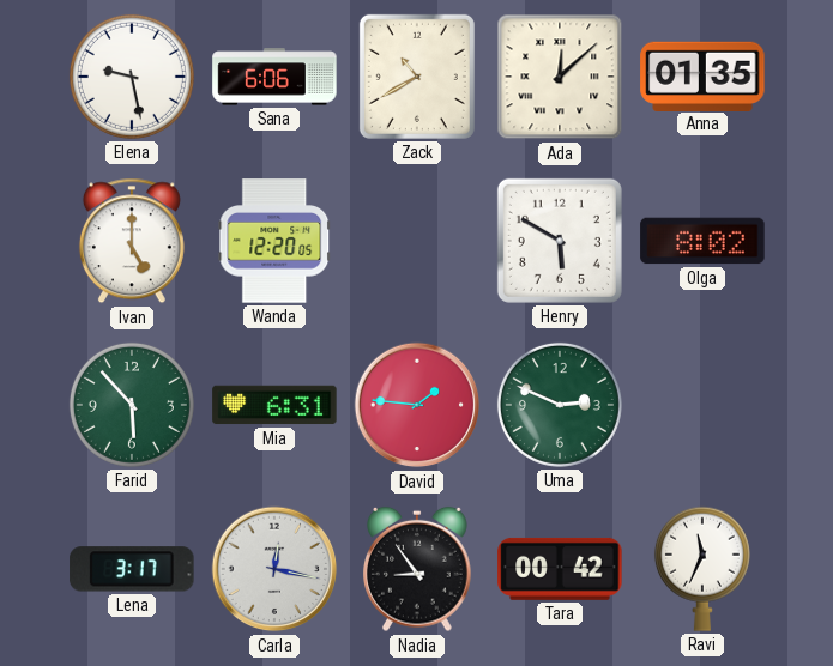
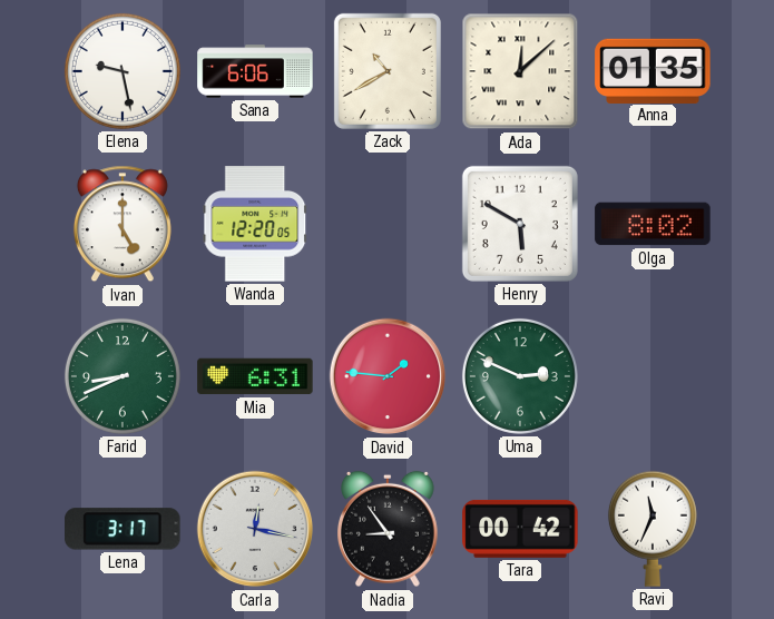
Farid: 5:53 -> 8:41 (123, 376)
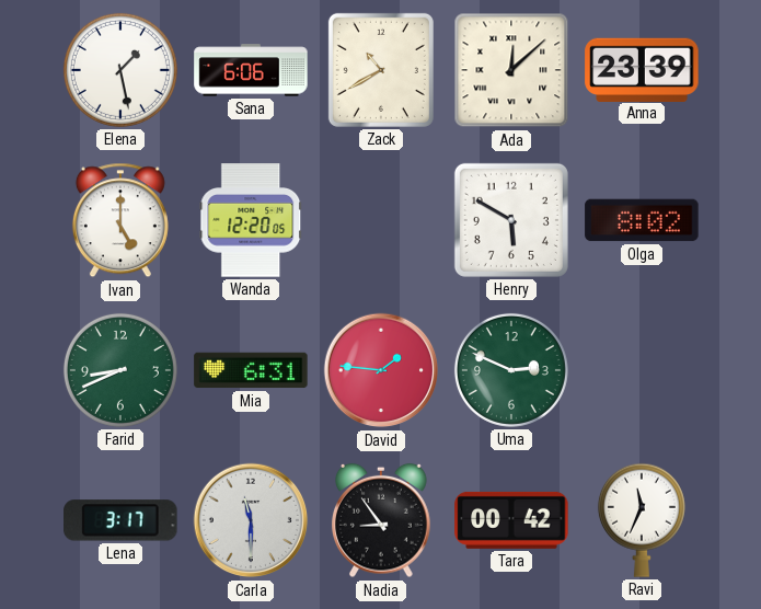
Elena: 9:28 -> 1:28 (120, 70)
Anna: 01:35 -> 23:39 (642, 69)
Carla: 12:17 -> 11:30 (251, 520)
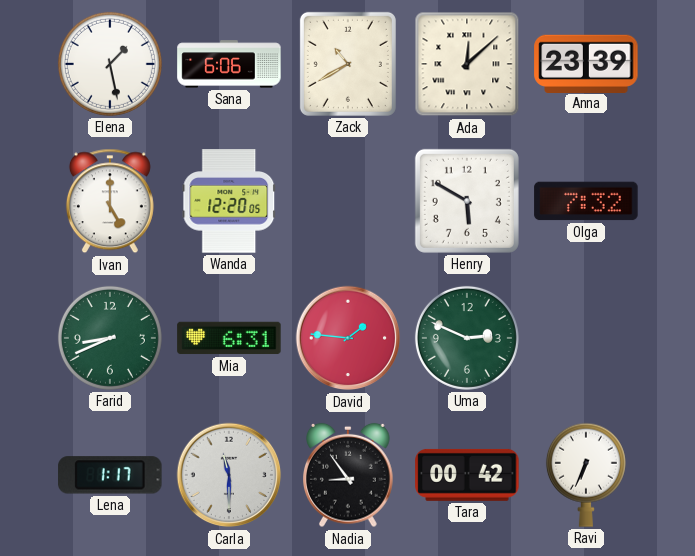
Olga: 8:02 -> 7:32 (586, 201)
Lena: 3:17 -> 1:17 (110, 475)
Ravi: 11:34 -> 6:34 (586, 475)
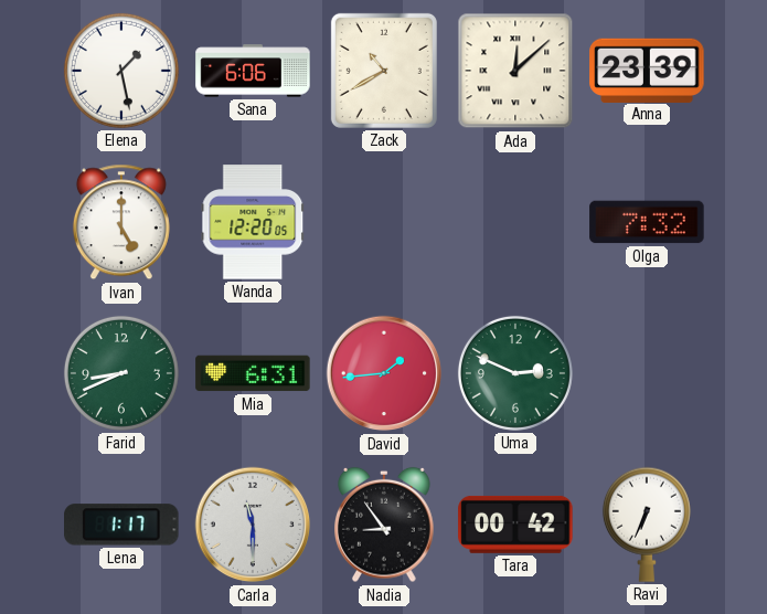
Henry: 5:50 -> none (467, 201)
David: 1:46 -> 1:44 (384, 373)
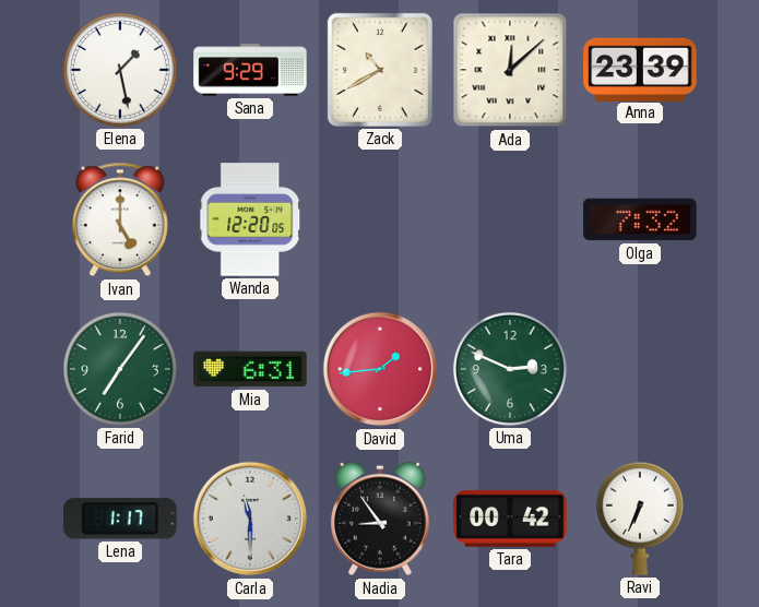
Sana: 6:06 -> 9:29 (250, 70)
Farid: 8:41 -> 7:06 (120, 369)
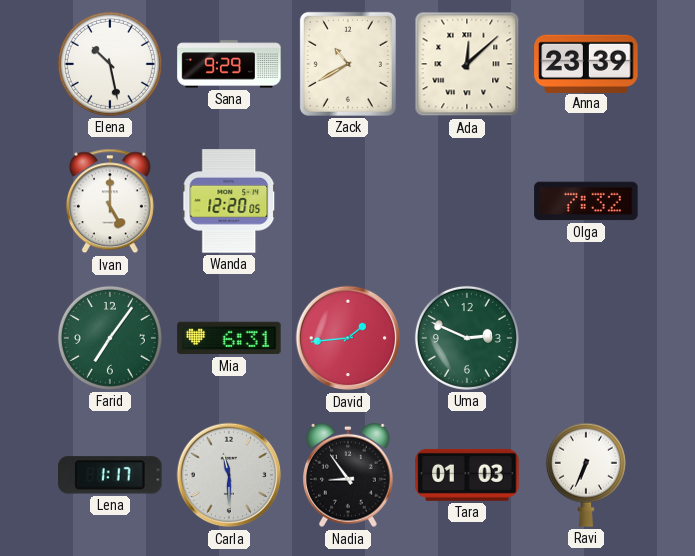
Elena: 1:28 -> 10:28 (110, 64)
Tara: 00:42 -> 01:03 (467, 475)
